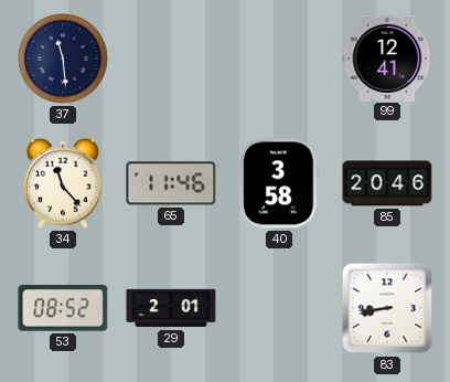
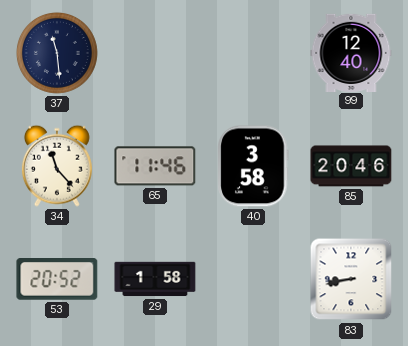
99: 12:41 -> 12:40 (351, 52)
53: 08:52 -> 20:52 (57, 280)
29: 2:01 -> 1:58 (155, 279)
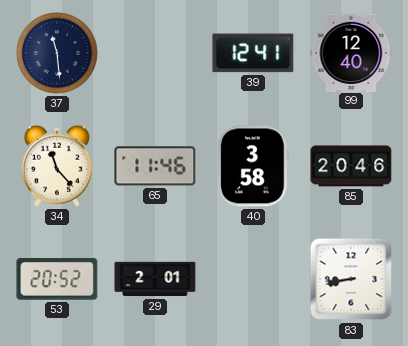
39: none -> 12:41 (253, 53)
29: 1:58 -> 2:01 (155, 279)
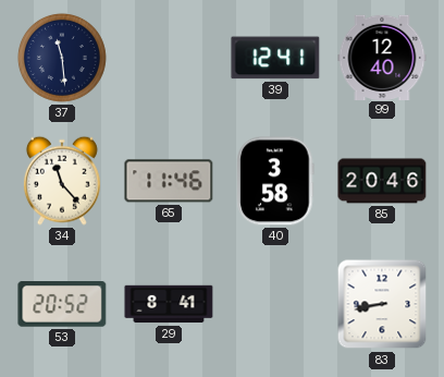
29: 2:01 -> 8:41 (169, 304)
